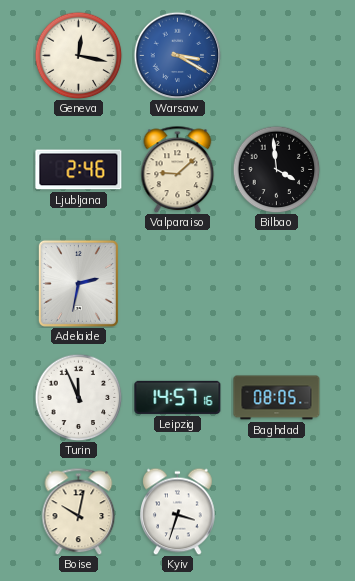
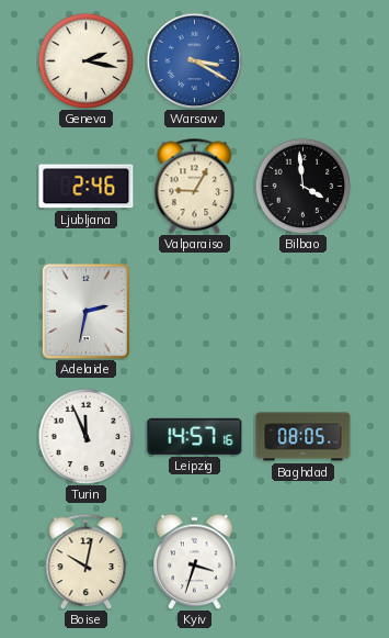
Geneva: 12:17 -> 2:17 (85, 60)
Valparaiso: 9:08 -> 9:05 (195, 186)
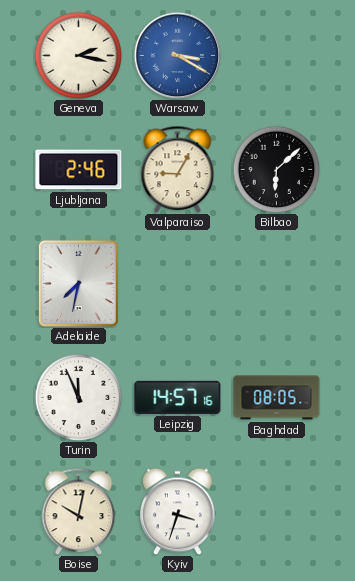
Bilbao: 3:59 -> 6:08 (276, 169)
Adelaide: 2:32 -> 7:32 (78, 283)
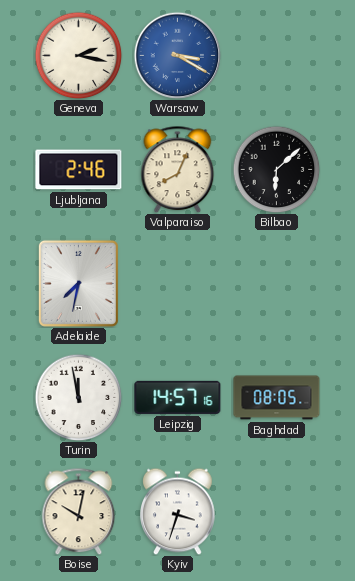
Valparaiso: 9:05 -> 8:04 (178, 169)
Turin: 11:56 -> 11:58 (78, 397)
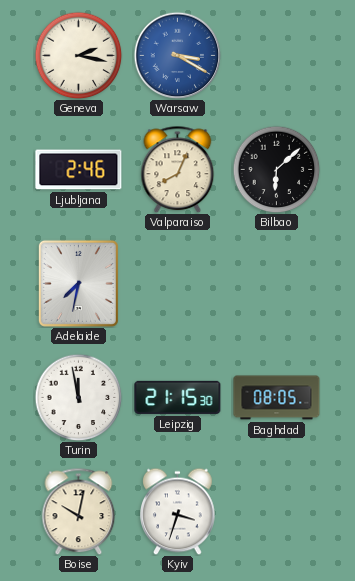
Leipzig: 14:57 -> 21:15 (178, 397)
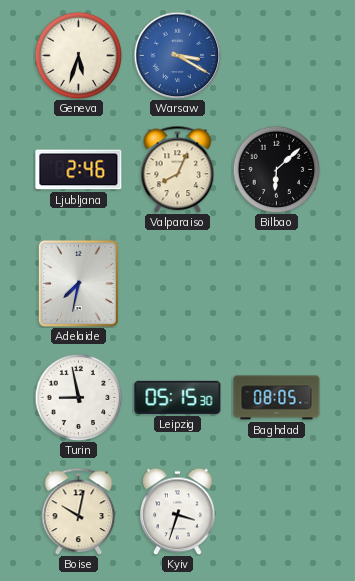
Geneva: 2:17 -> 5:33 (78, 55)
Turin: 11:58 -> 8:58 (78, 397)
Leipzig: 21:15 -> 05:15 (178, 397)
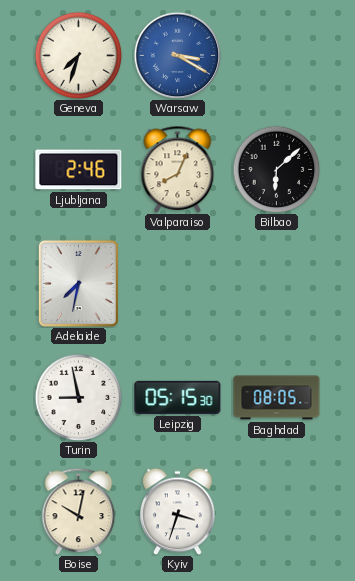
Geneva: 5:33 -> 7:33 (78, 55)
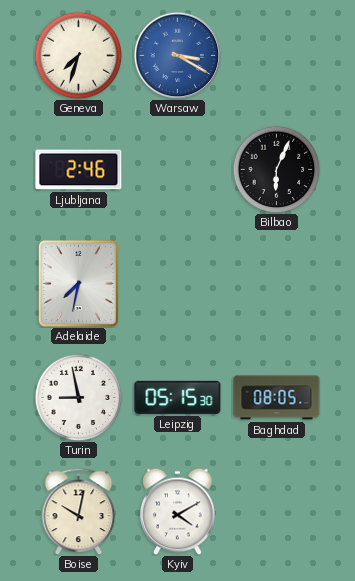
Valparaiso: 8:04 -> none (178, 169)
Bilbao: 6:08 -> 6:04 (276, 169)
Kyiv: 3:33 -> 4:10 (178, 511)
